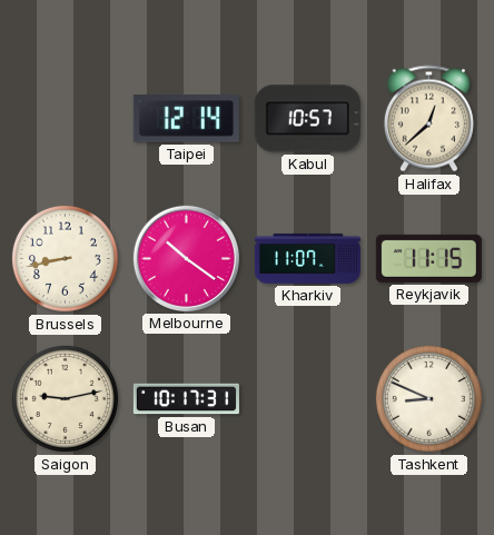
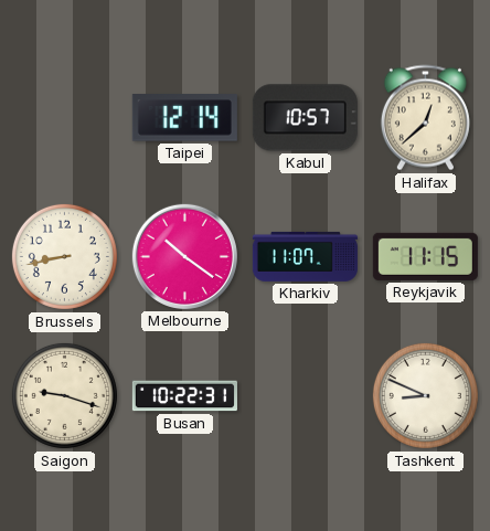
Saigon: 9:13 -> 9:18 (64, 395)
Busan: 10:17 -> 10:22 (184, 396)
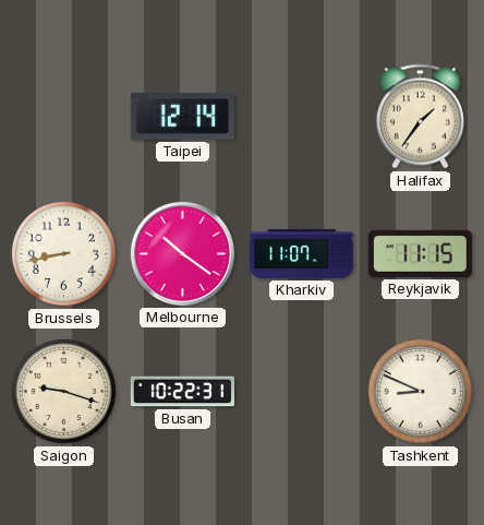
Kabul: 10:57 -> none (305, 118)
Halifax: 12:38 -> 1:36 (420, 117)
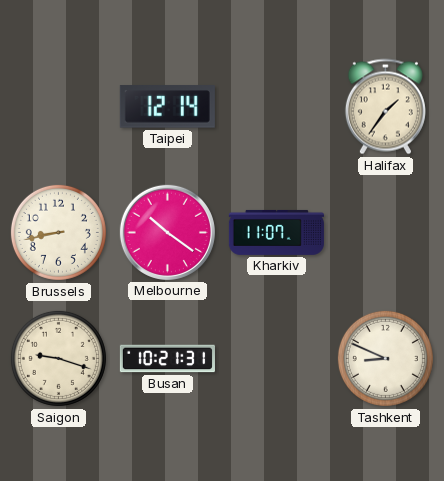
Reykjavik: 11:15 -> none (420, 253)
Busan: 10:22 -> 10:21 (167, 359)
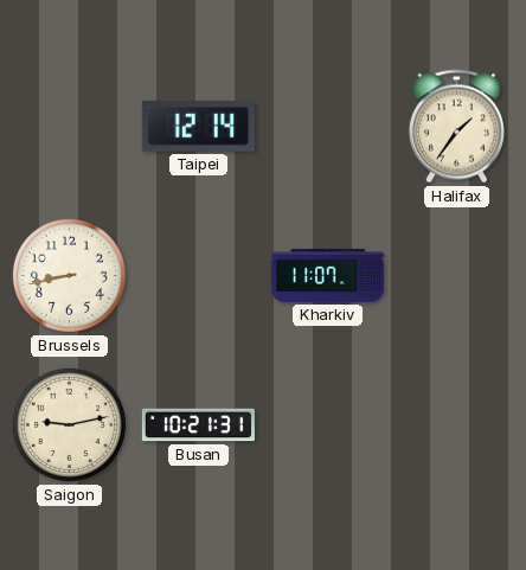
Melbourne: 10:21 -> none (167, 232)
Saigon: 9:18 -> 9:13 (69, 424)
Tashkent: 8:49 -> none (385, 358)
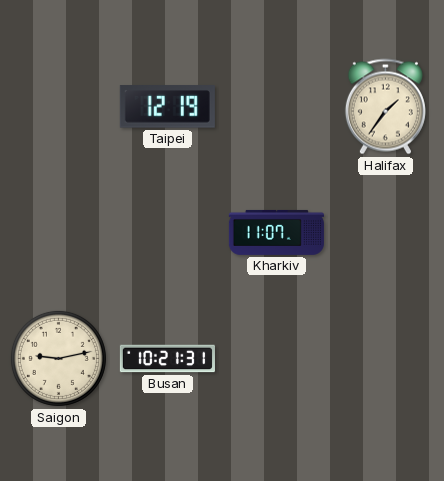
Taipei: 12:14 -> 12:19 (167, 107)
Brussels: 8:43 -> none (69, 275)
